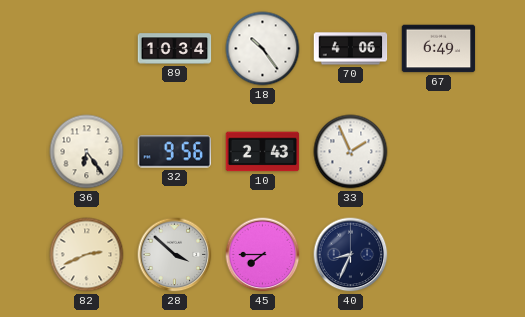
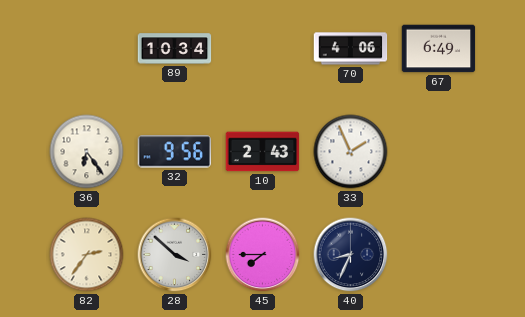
18: 10:24 -> none (263, 49)
82: 2:41 -> 2:36 (87, 255)
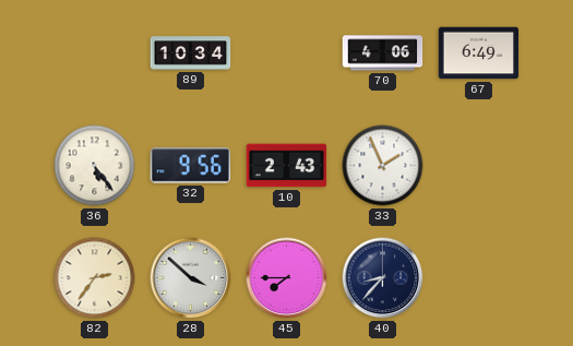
36: 6:24 -> 5:24 (95, 166)
40: 8:34 -> 8:37 (383, 278)
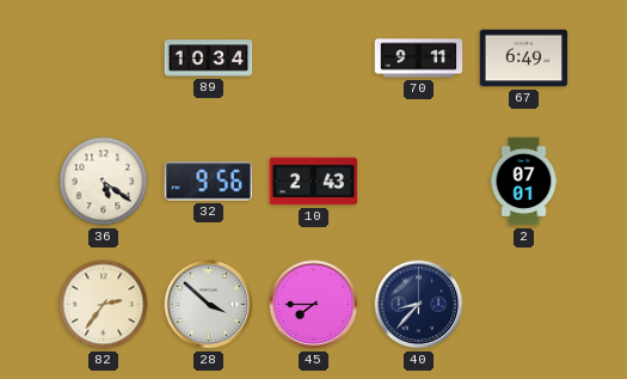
70: 4:06 -> 9:11 (419, 59)
36: 5:24 -> 5:21 (104, 182)
33: 1:56 -> none (383, 166)
2: none -> 07:01 (524, 182)
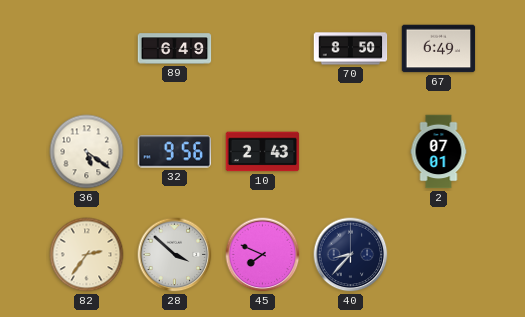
89: 10:34 -> 6:49 (175, 49)
70: 9:11 -> 8:50 (351, 49)
45: 7:45 -> 7:49 (263, 255)
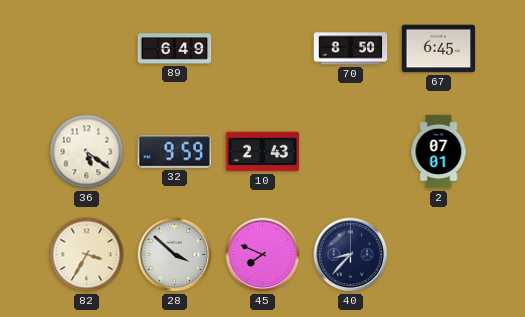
67: 6:49 -> 6:45 (439, 49)
32: 9:56 -> 9:59 (174, 152)
82: 2:36 -> 3:35 (87, 255)
